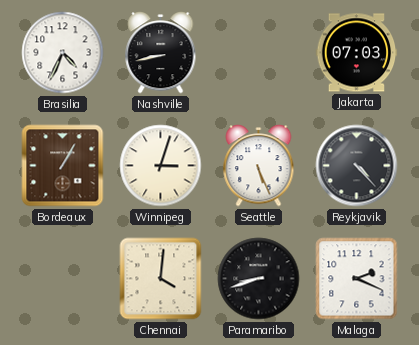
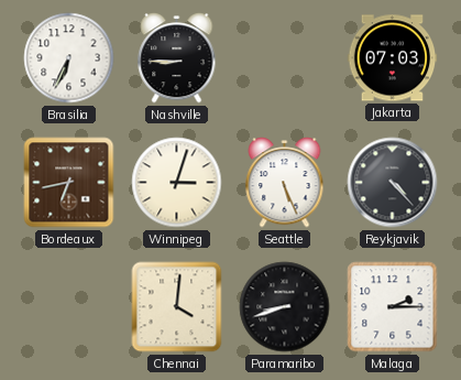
Brasilia: 4:34 -> 6:34 (69, 58)
Nashville: 8:43 -> 8:45 (177, 58)
Bordeaux: 1:05 -> 6:43 (69, 183)
Malaga: 2:19 -> 2:15 (393, 307)
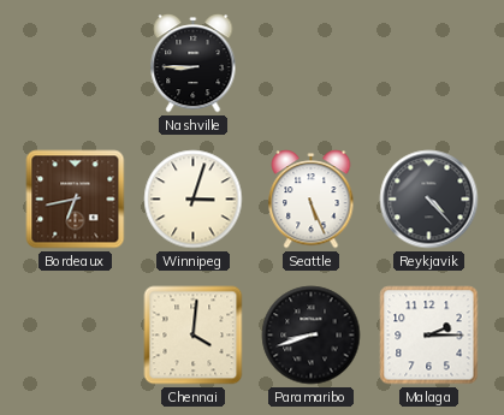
Brasilia: 6:34 -> none (69, 58)
Jakarta: 07:03 -> none (393, 58)
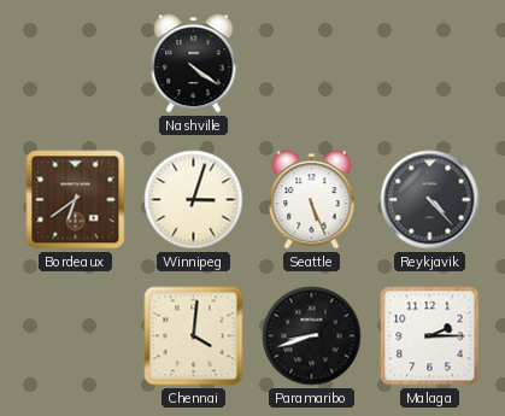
Nashville: 8:45 -> 4:21 (194, 64)
Bordeaux: 6:43 -> 6:39 (76, 200)
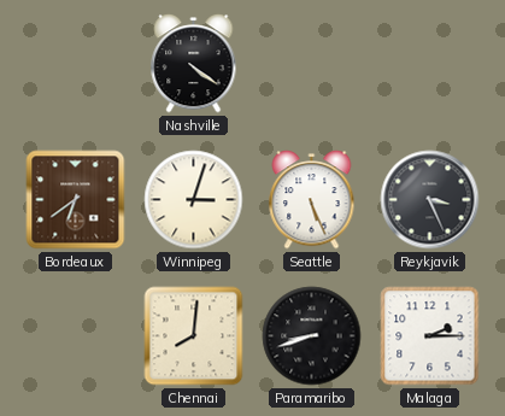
Reykjavik: 4:23 -> 3:26 (430, 200)
Chennai: 4:01 -> 8:01 (194, 336)
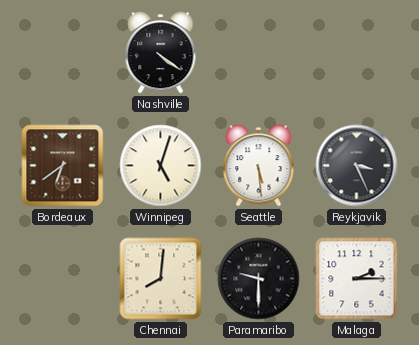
Winnipeg: 3:03 -> 5:03 (161, 166)
Seattle: 5:26 -> 5:29 (259, 166)
Paramaribo: 8:42 -> 9:30 (259, 279)
